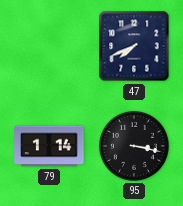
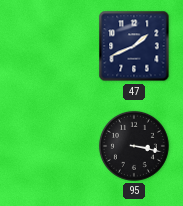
47: 7:41 -> 1:41 (134, 46)
79: 1:14 -> none (49, 146)
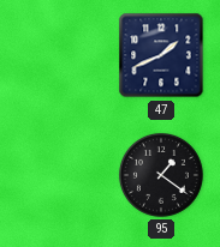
95: 3:17 -> 1:21 (161, 175)
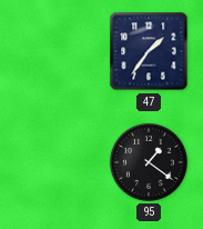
47: 1:41 -> 1:36 (149, 51)
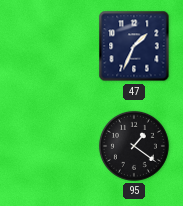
47: 1:36 -> 1:34 (134, 46)
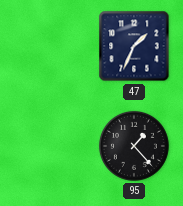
95: 1:21 -> 1:23 (134, 146)
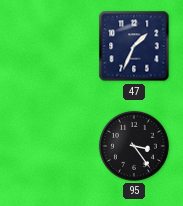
95: 1:23 -> 3:24 (134, 146)
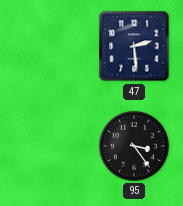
47: 1:34 -> 2:29 (134, 46)
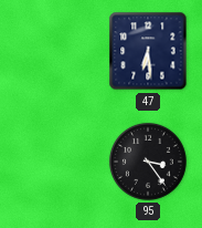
47: 2:29 -> 6:29 (148, 51)
